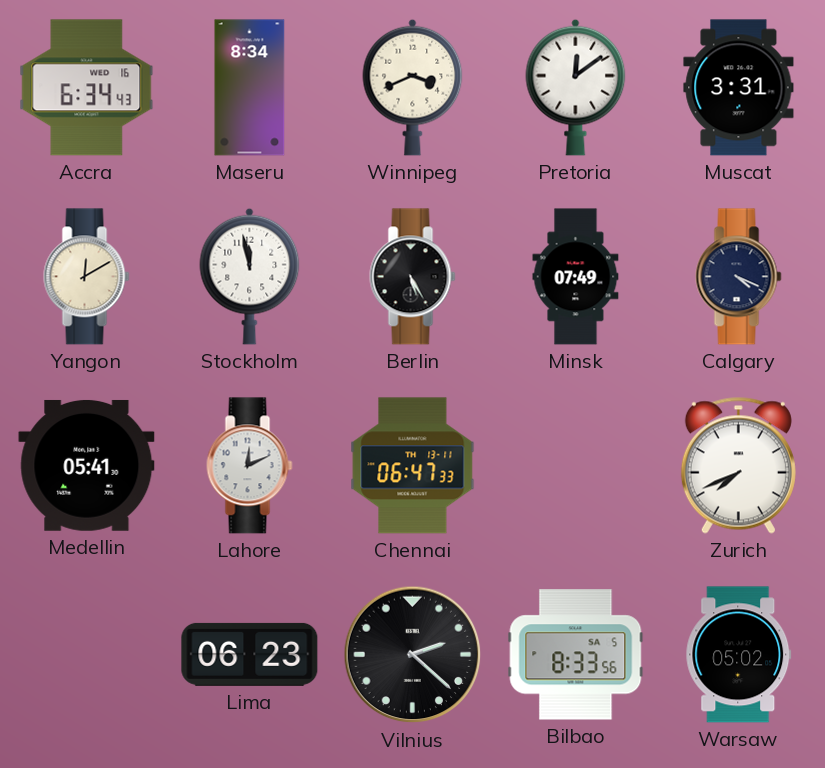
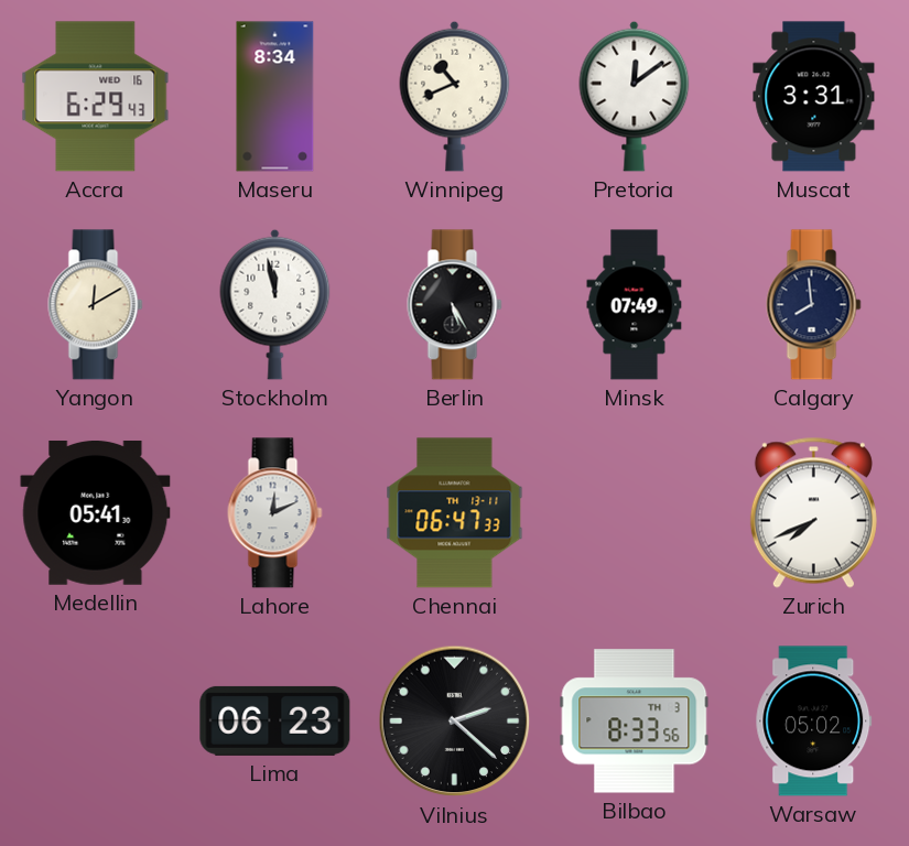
Accra: 6:34 -> 6:29 (96, 97)
Winnipeg: 3:41 -> 10:41 (455, 96)
Calgary: 4:19 -> 7:59 (814, 305)
Bilbao date: SA 5 -> TH 3 (635, 722)
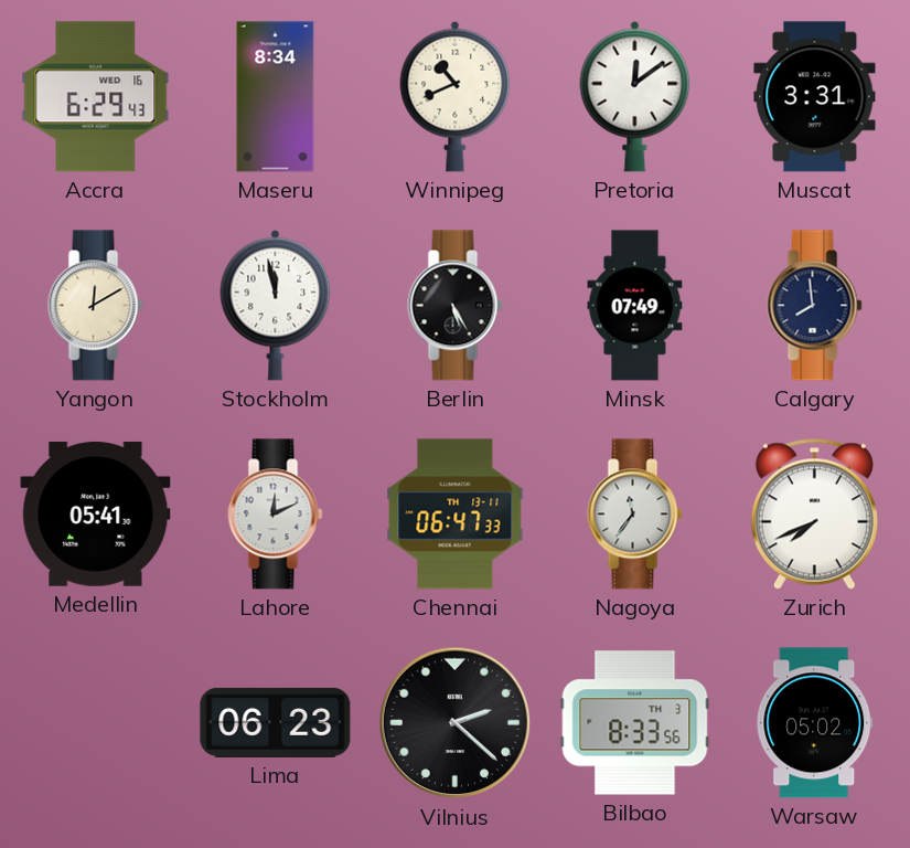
Nagoya: none -> 11:36 (635, 515)
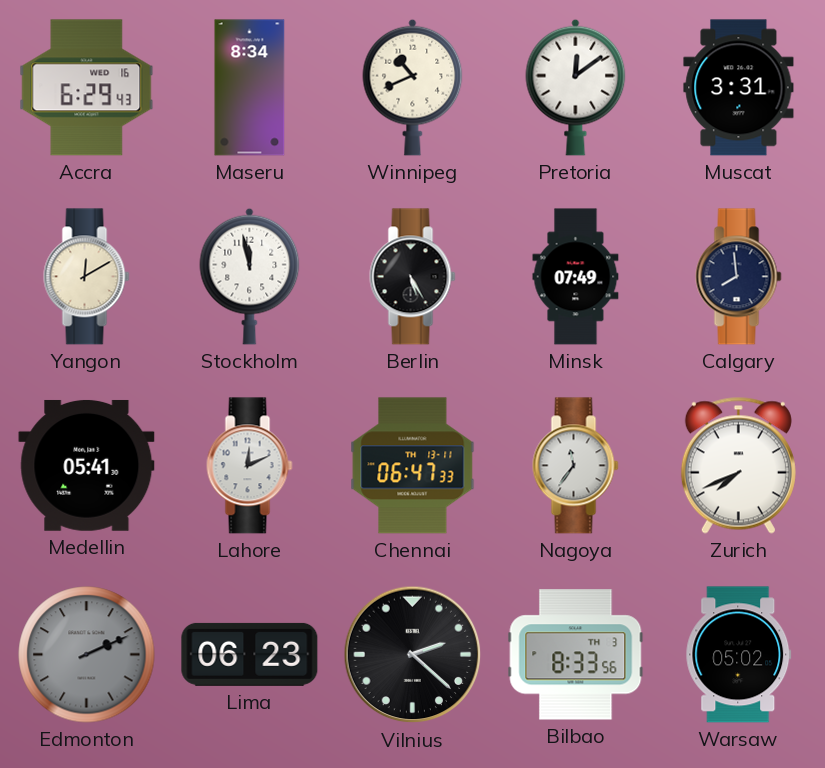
Edmonton: none -> 2:11 (87, 655)
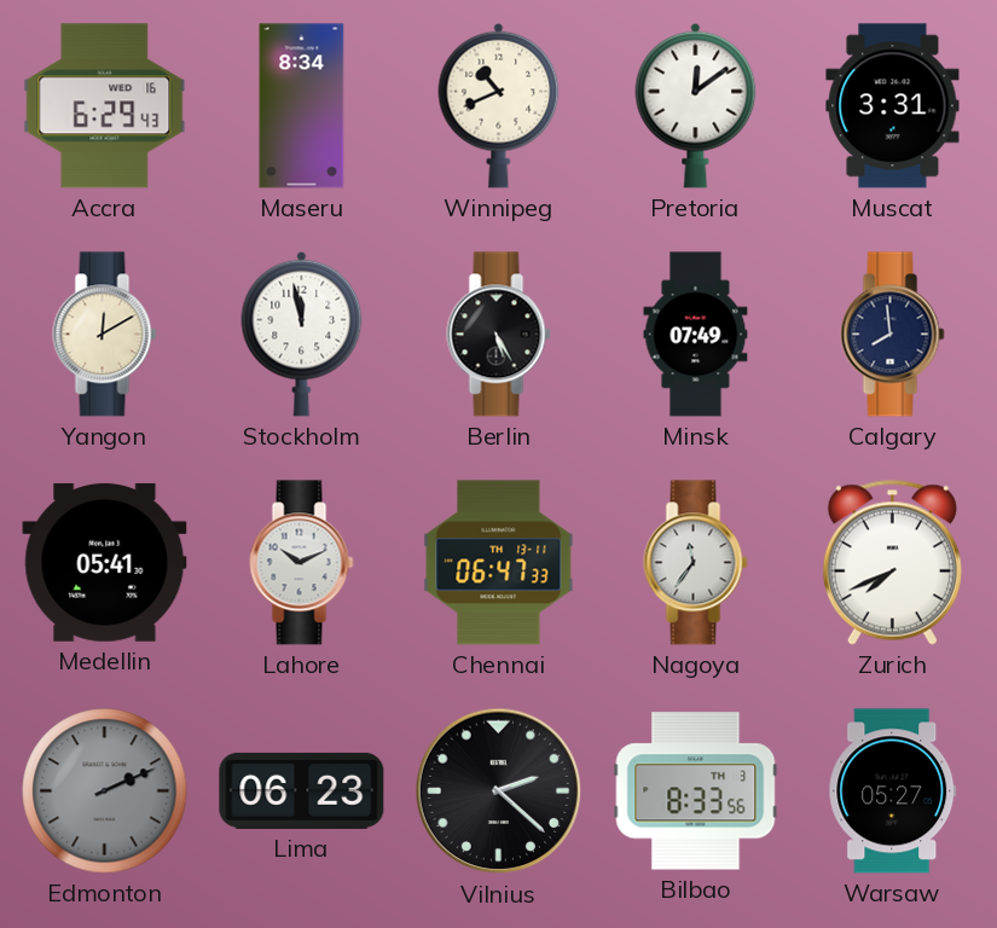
Lahore: 12:11 -> 10:11 (302, 563)
Warsaw: 05:02 -> 05:27 (893, 791)
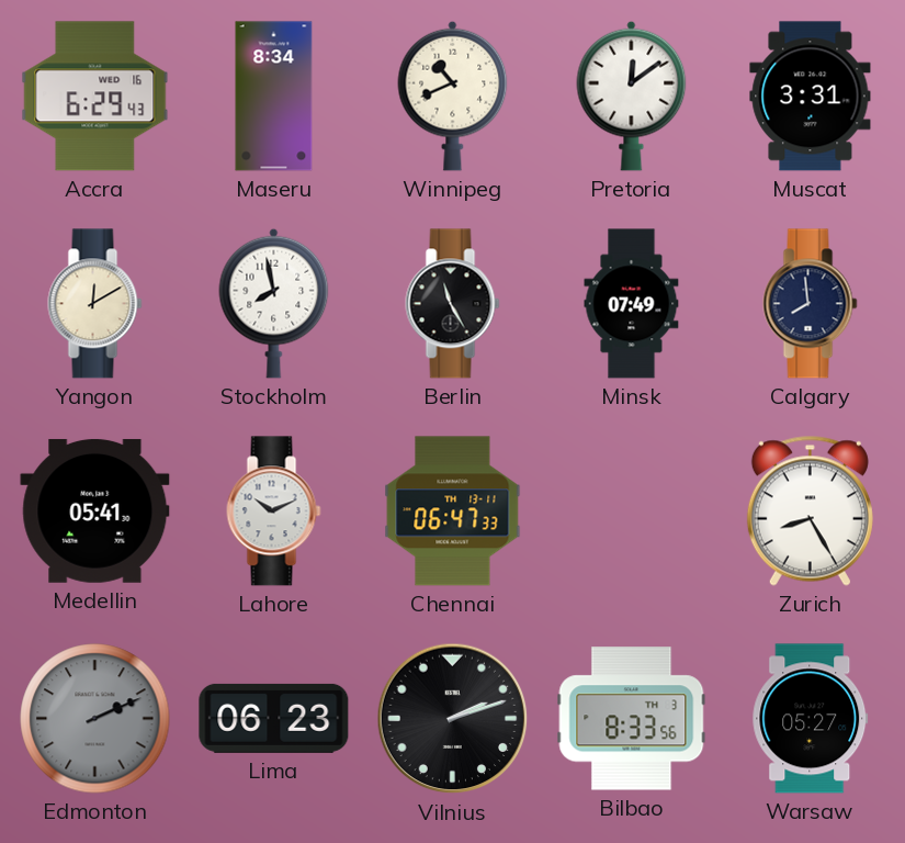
Stockholm: 11:58 -> 7:58 (274, 303)
Berlin: 5:25 -> 11:25 (453, 304)
Nagoya: 11:36 -> none (696, 563)
Zurich: 7:41 -> 8:25 (810, 510)
Vilnius: 2:22 -> 2:12 (453, 719)
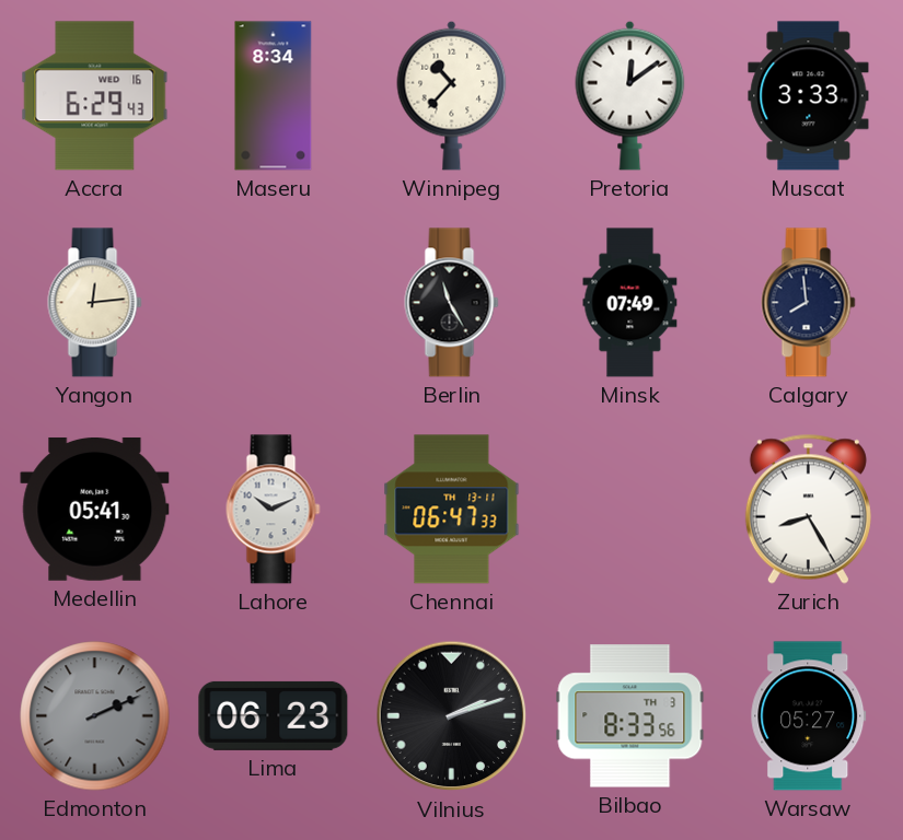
Winnipeg: 10:41 -> 10:37 (452, 95)
Muscat: 3:31 -> 3:33 (809, 96)
Yangon: 12:10 -> 12:14 (95, 303)
Stockholm: 7:58 -> none (274, 303)
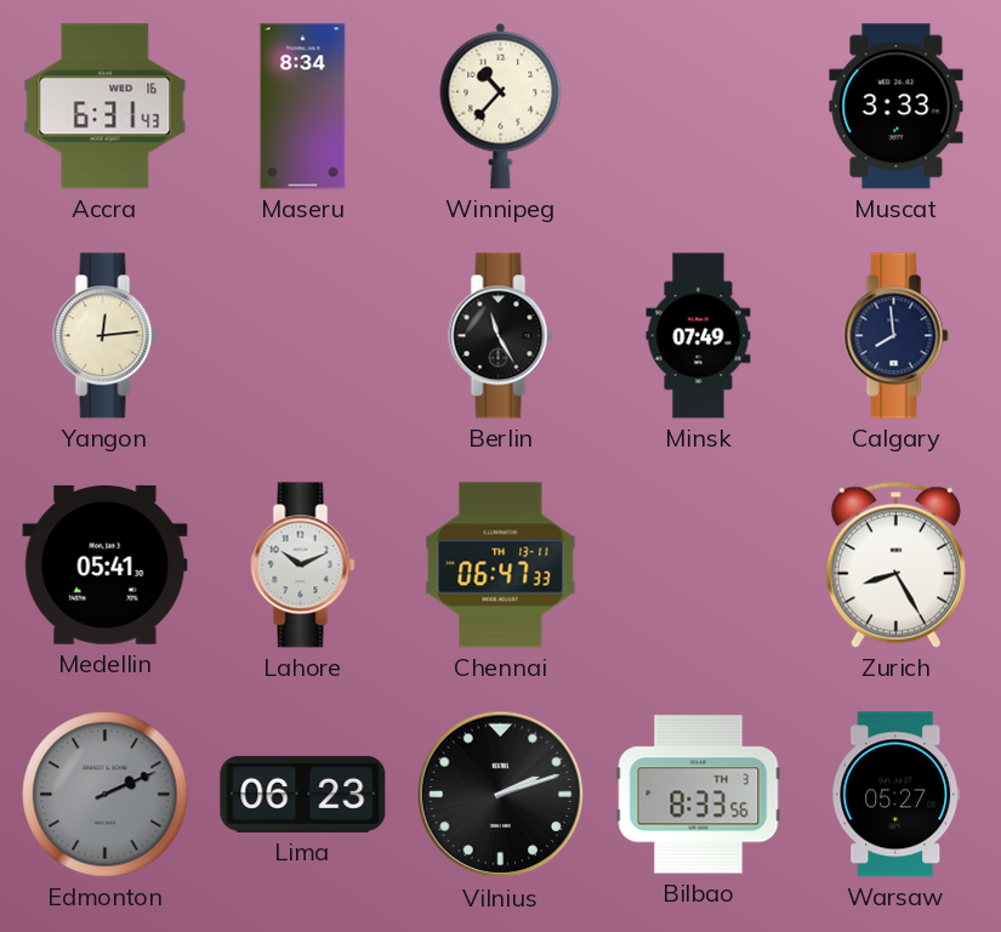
Accra: 6:29 -> 6:31 (106, 107)
Pretoria: 12:09 -> none (630, 95)
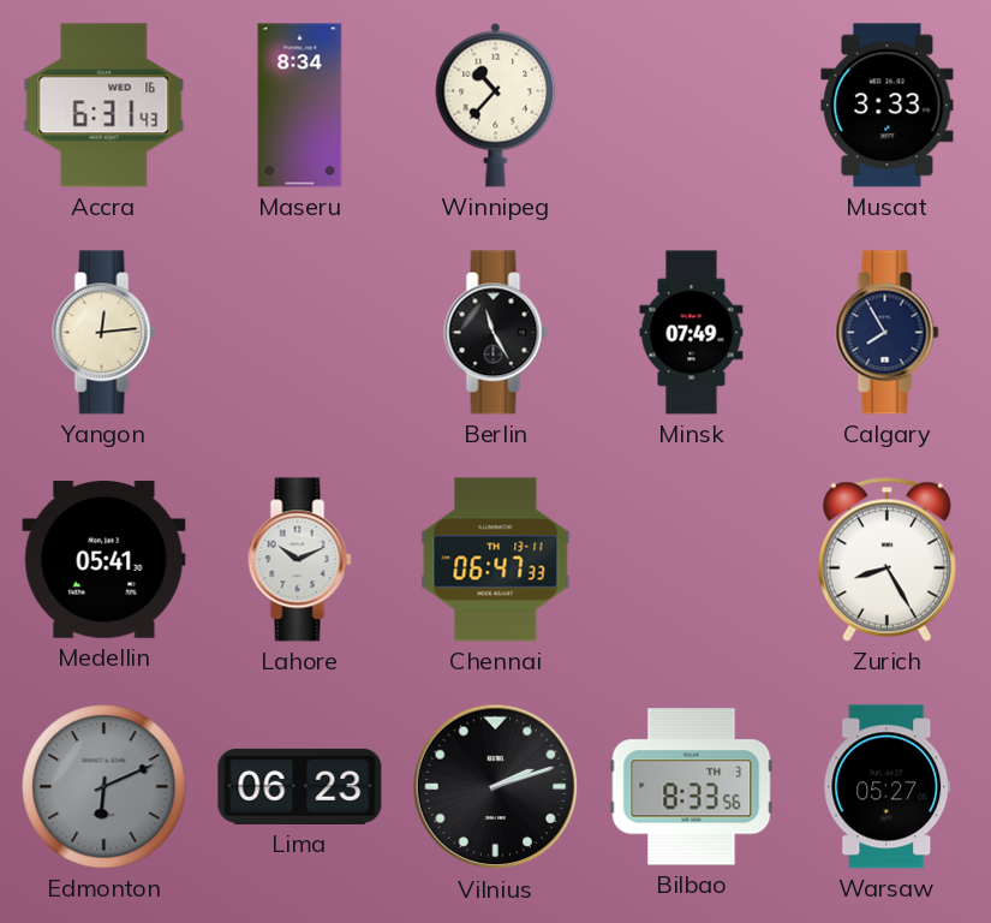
Calgary: 7:59 -> 7:55 (888, 333)
Edmonton: 2:11 -> 6:11 (105, 787)
